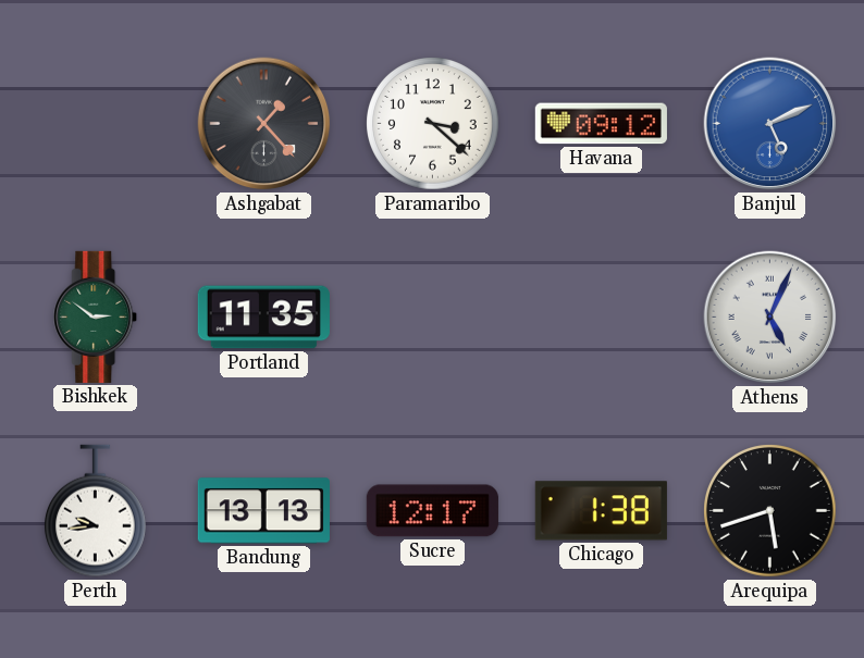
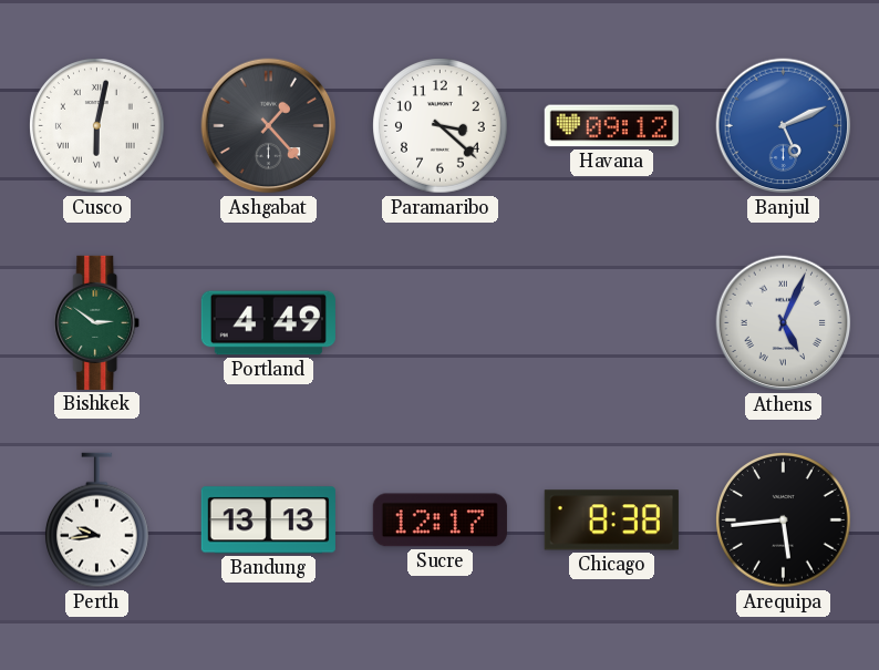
Cusco: none -> 6:02 (97, 126)
Portland: 11:35 -> 4:49 (268, 323)
Chicago: 1:38 -> 8:38 (611, 520)
Arequipa: 5:42 -> 5:44 (784, 520)
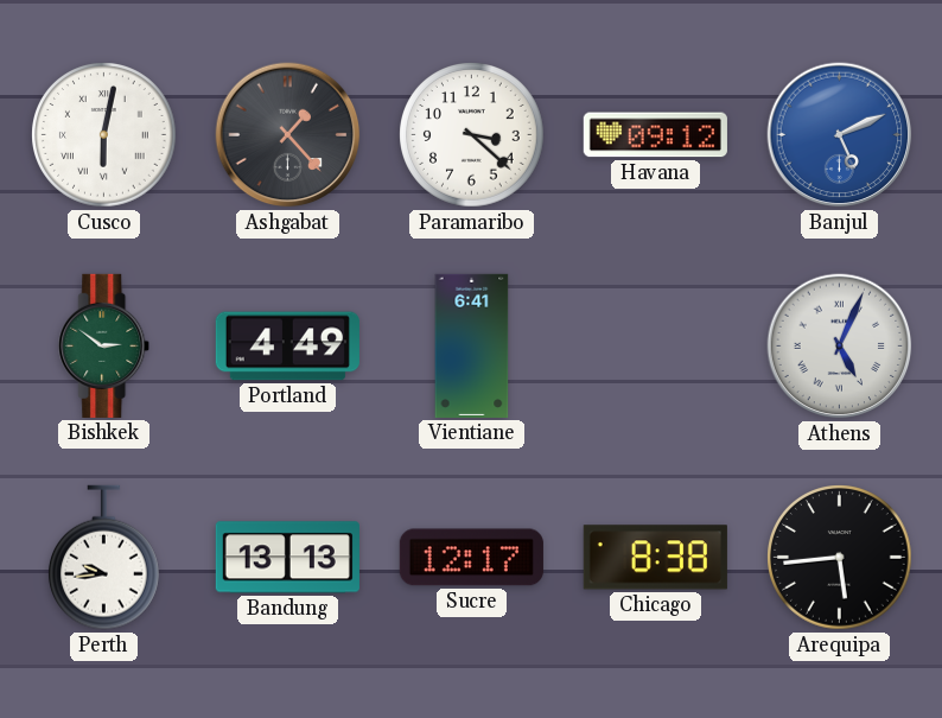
Vientiane: none -> 6:41 (472, 345)
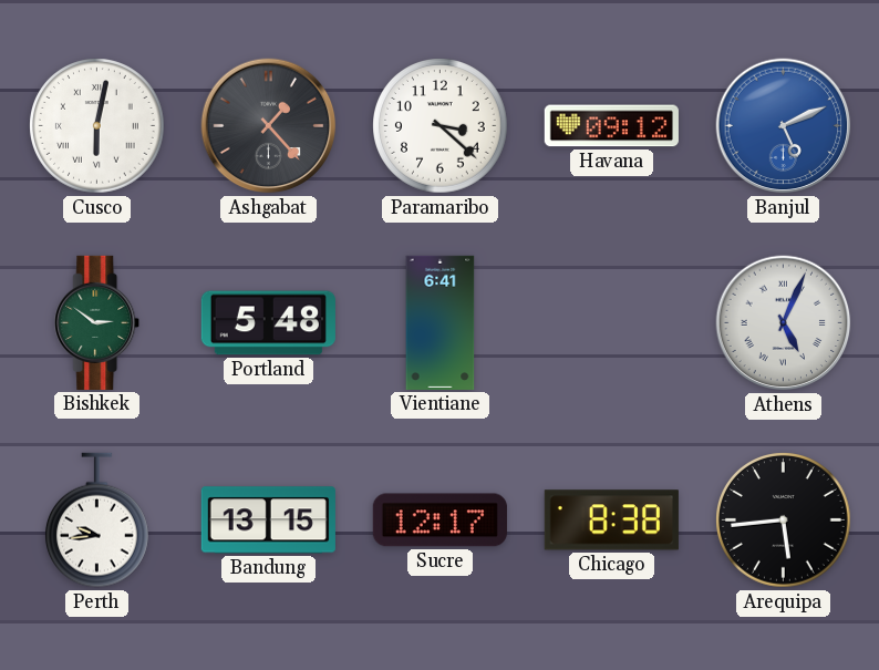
Portland: 4:49 -> 5:48 (268, 323)
Bandung: 13:13 -> 13:15 (268, 520)
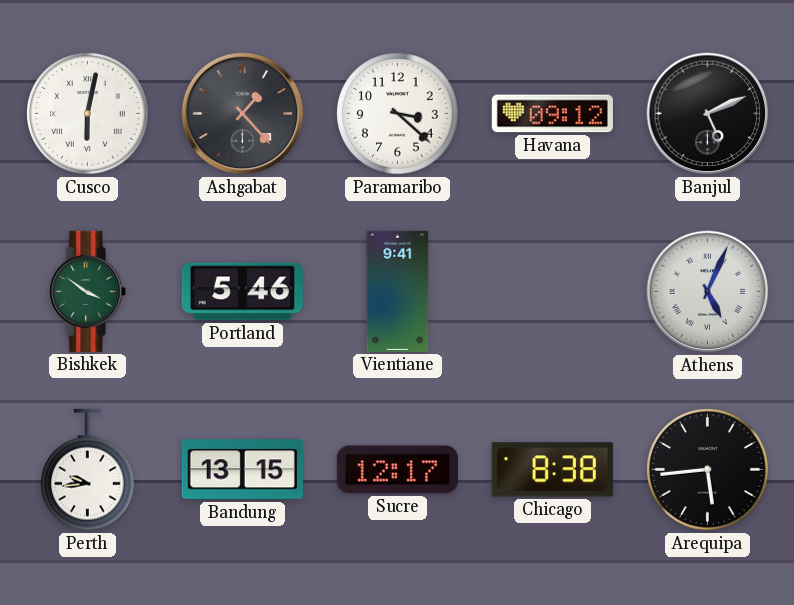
Banjul dial: blue -> black (708, 114)
Bishkek: 2:51 -> 3:51 (88, 291)
Portland: 5:48 -> 5:46 (242, 292)
Vientiane: 6:41 -> 9:41 (398, 291)
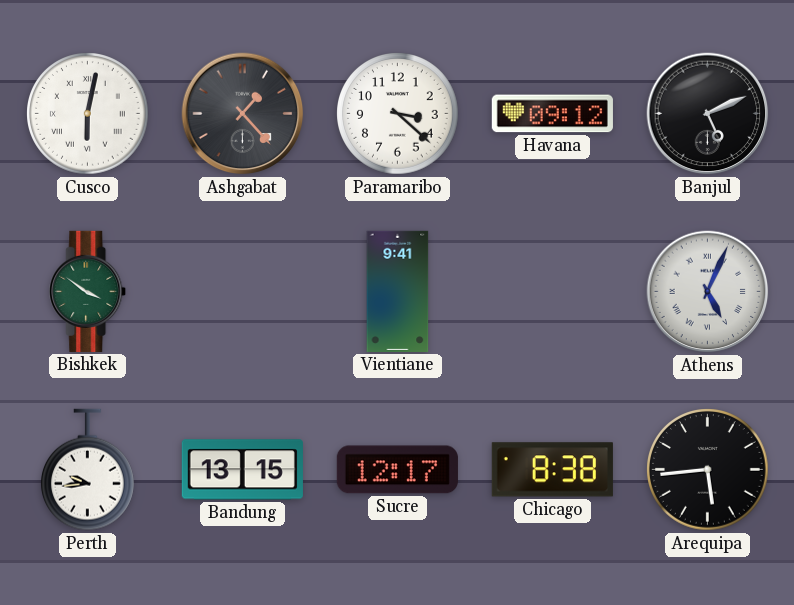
Portland: 5:46 -> none (242, 292)
